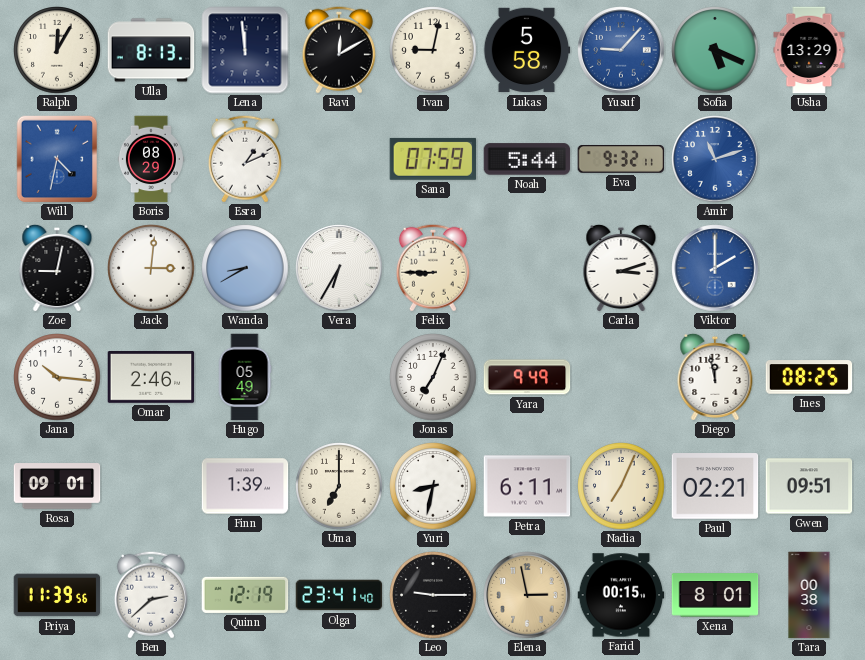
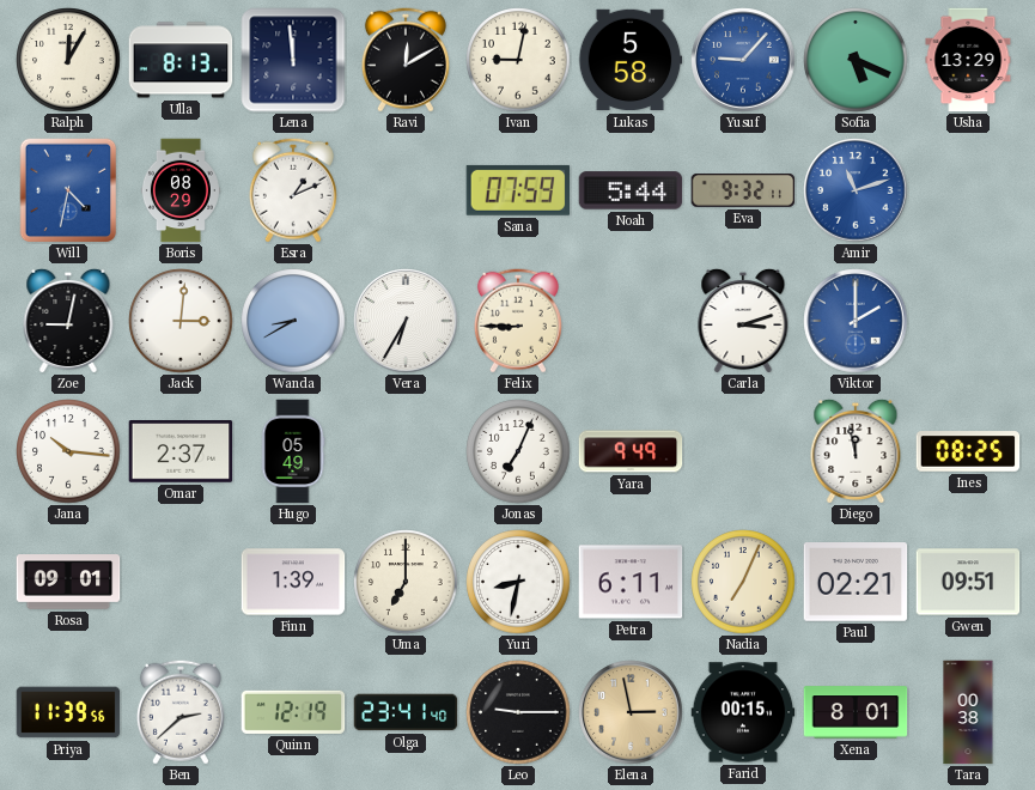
Omar: 2:46 -> 2:37 (181, 451)
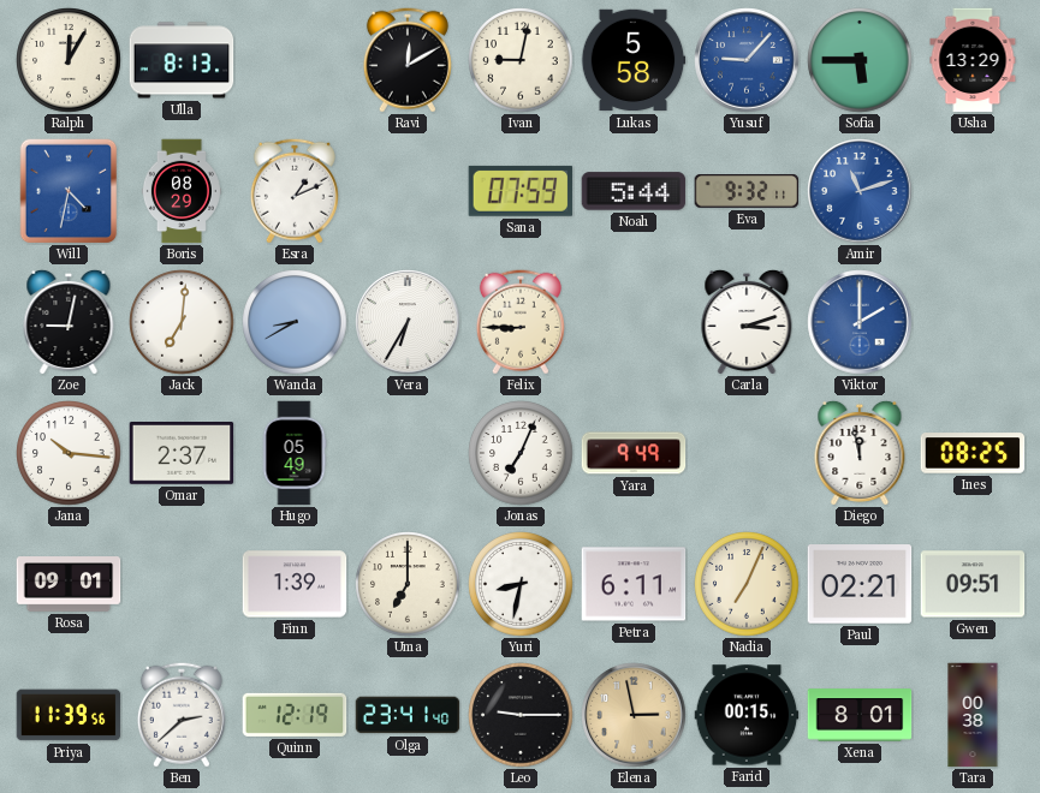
Lena: 11:59 -> none (293, 60)
Sofia: 5:19 -> 5:45 (860, 60)
Jack: 3:01 -> 7:01 (182, 322)
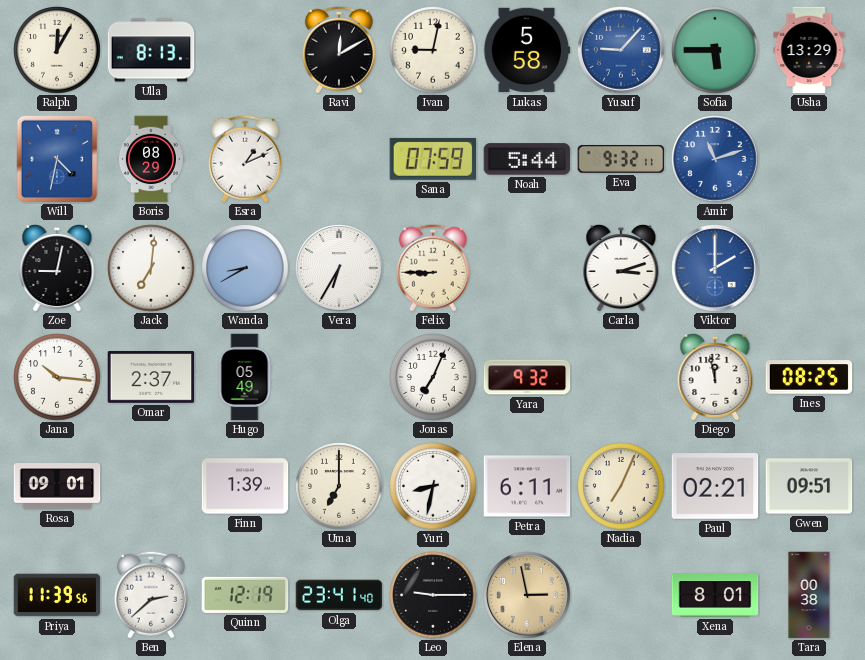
Yara: 9:49 -> 9:32 (527, 377)
Farid: 00:15 -> none (747, 715)
